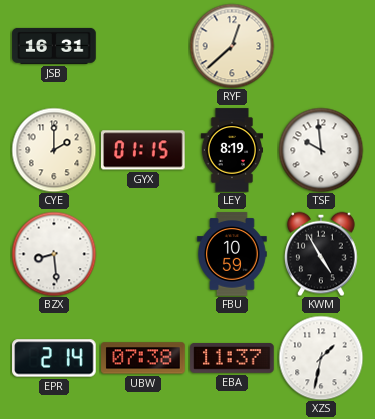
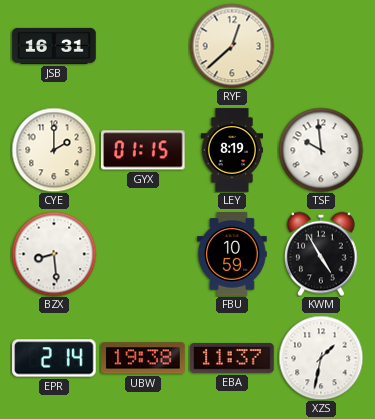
UBW: 07:38 -> 19:38 (143, 358)
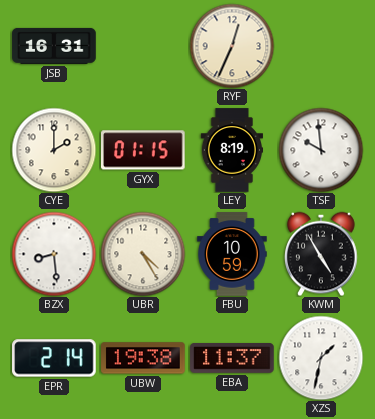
RYF: 12:38 -> 12:34 (232, 46)
UBR: none -> 4:25 (143, 254)
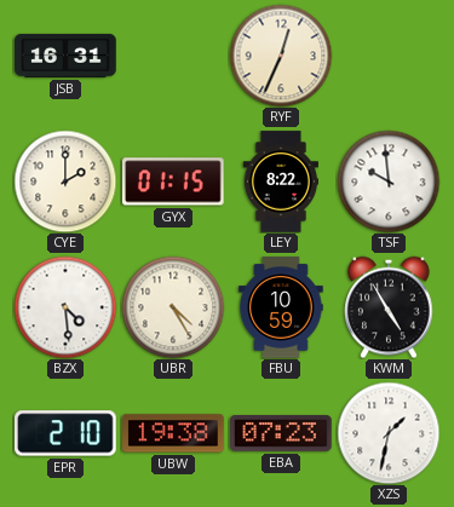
LEY: 8:19 -> 8:22 (280, 182)
BZX: 8:29 -> 4:29 (65, 307)
EPR: 2:14 -> 2:10 (65, 433)
EBA: 11:37 -> 07:23 (281, 434)
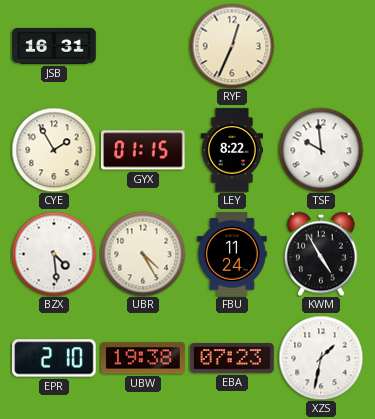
CYE: 2:00 -> 1:55 (54, 150)
FBU: 10:59 -> 11:24 (232, 254)
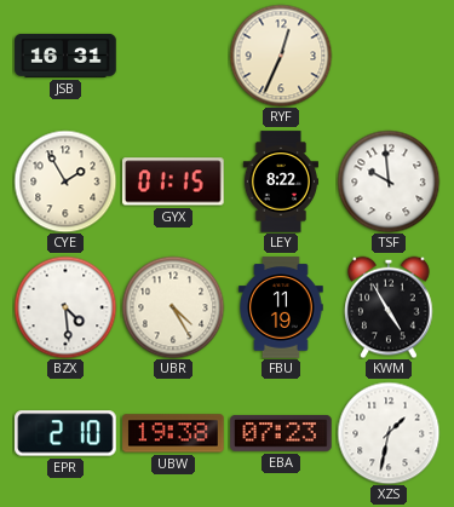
FBU: 11:24 -> 11:19 (281, 307)
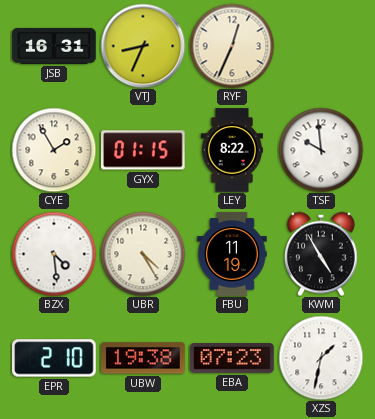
VTJ: none -> 8:34 (143, 46)
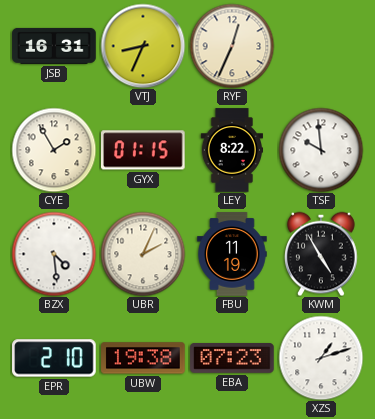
UBR: 4:25 -> 2:04 (143, 254)
XZS: 1:32 -> 1:12 (321, 358)
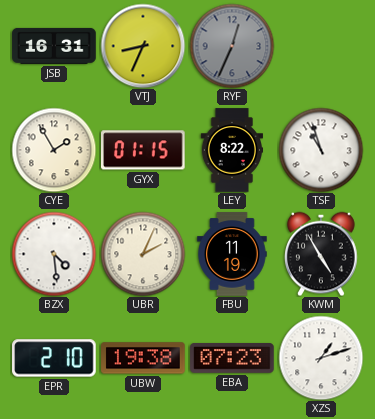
RYF dial: cream -> grey (232, 46)
TSF: 9:59 -> 10:57 (321, 150)
